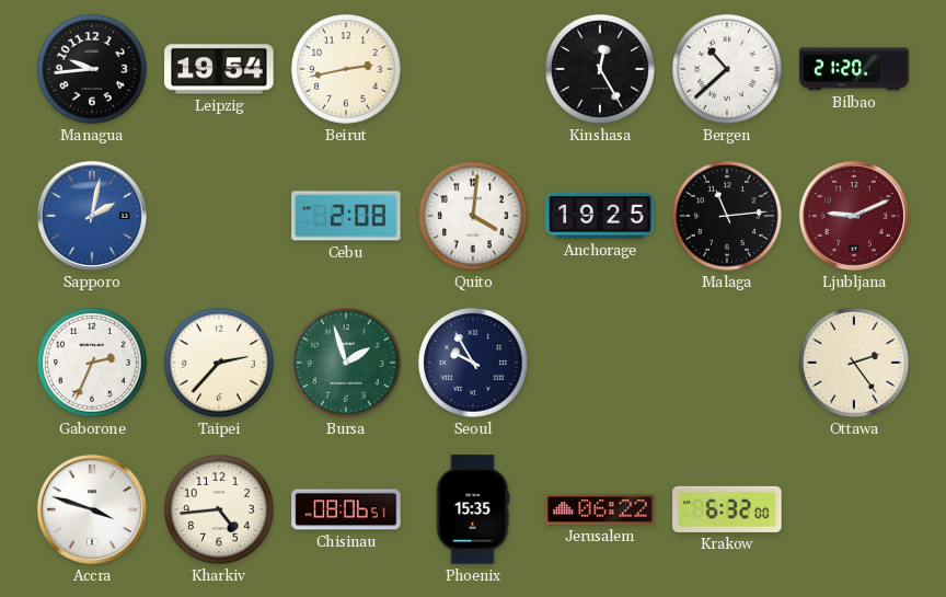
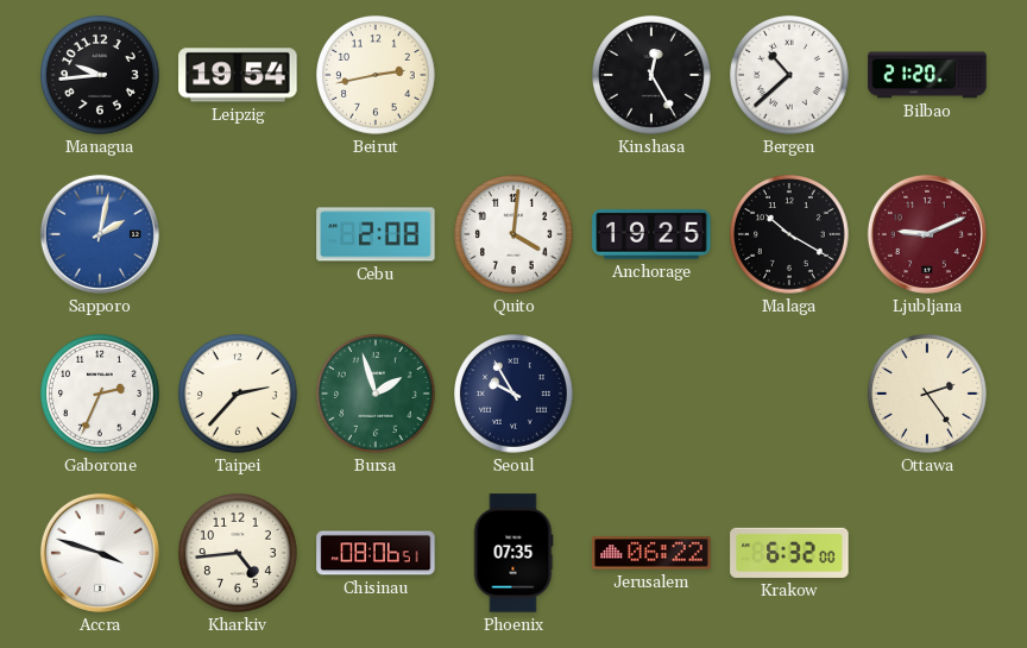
Malaga: 11:14 -> 10:20 (790, 235)
Phoenix: 15:35 -> 07:35 (513, 553)
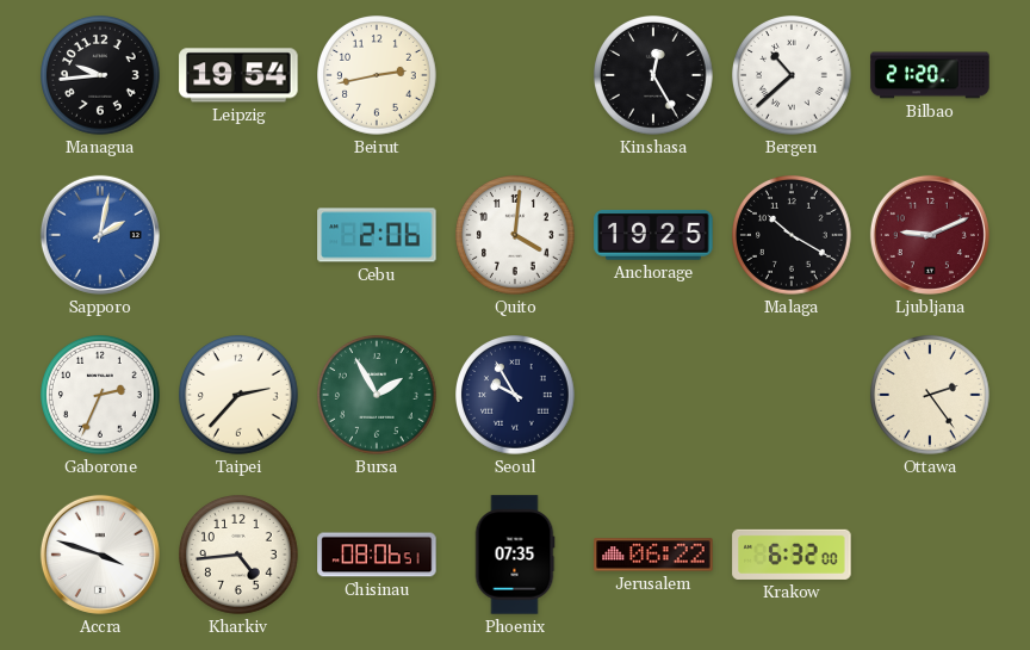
Cebu: 2:08 -> 2:06 (377, 235)
Bursa: 1:57 -> 1:55 (378, 396)
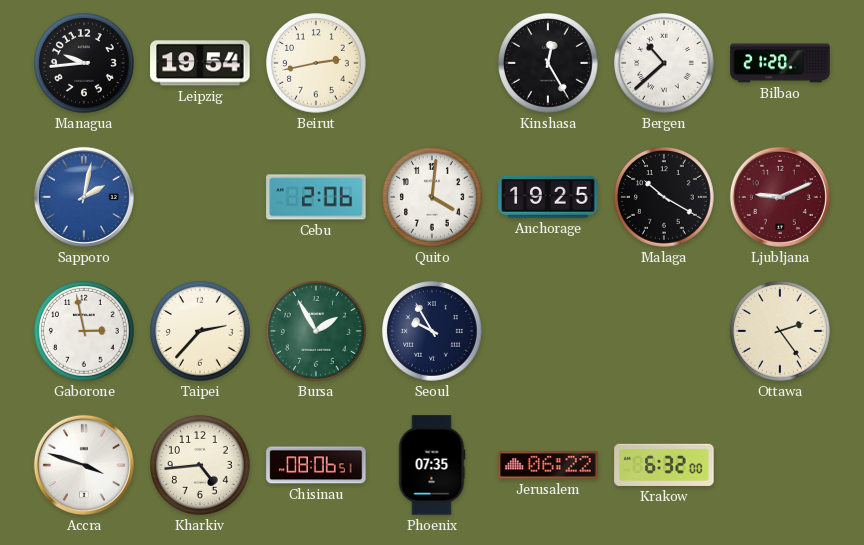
Gaborone: 2:34 -> 2:58 (85, 332)
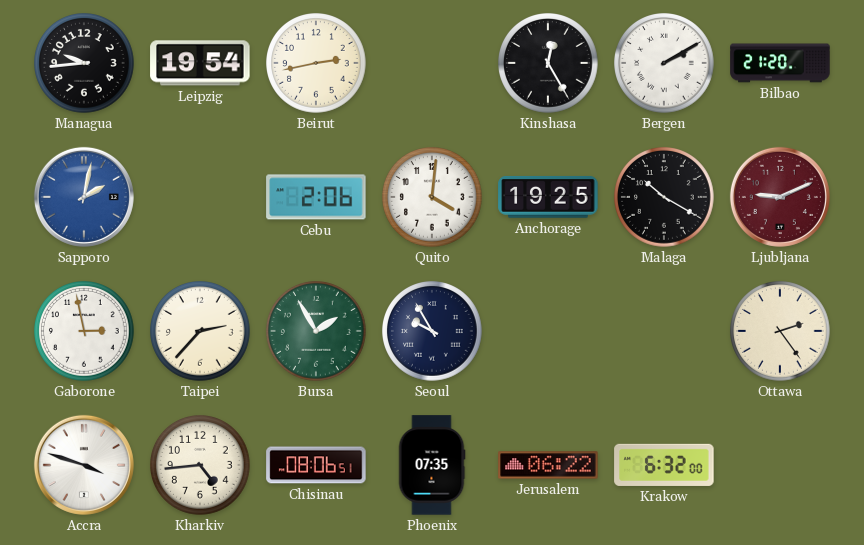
Bergen: 10:38 -> 2:10 (665, 64)
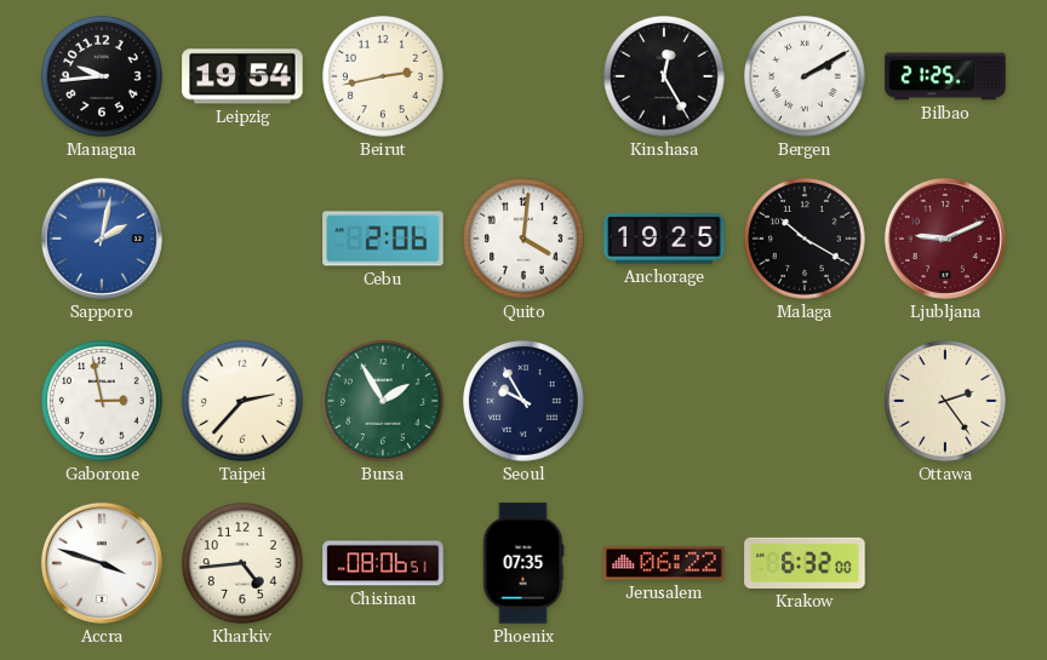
Bilbao: 21:20 -> 21:25 (945, 76)
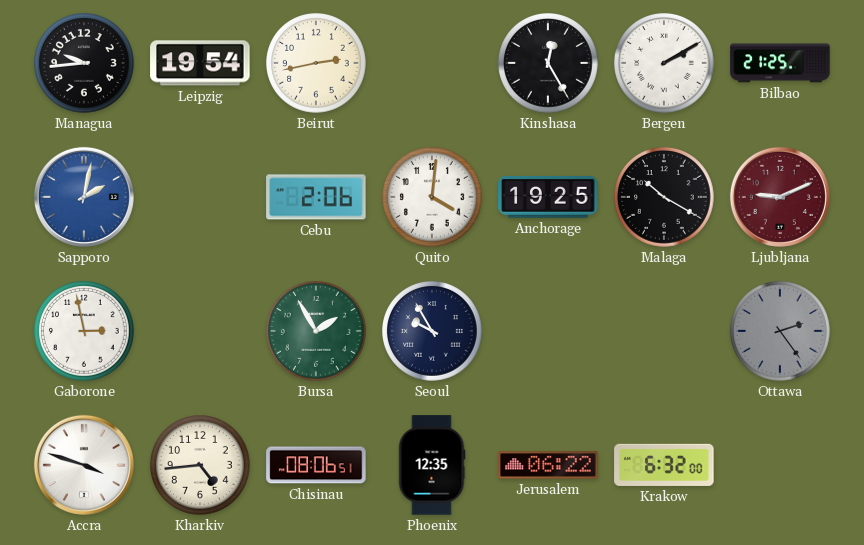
Taipei: 2:37 -> none (244, 402)
Ottawa dial: cream -> grey (781, 332)
Phoenix: 07:35 -> 12:35 (432, 465)
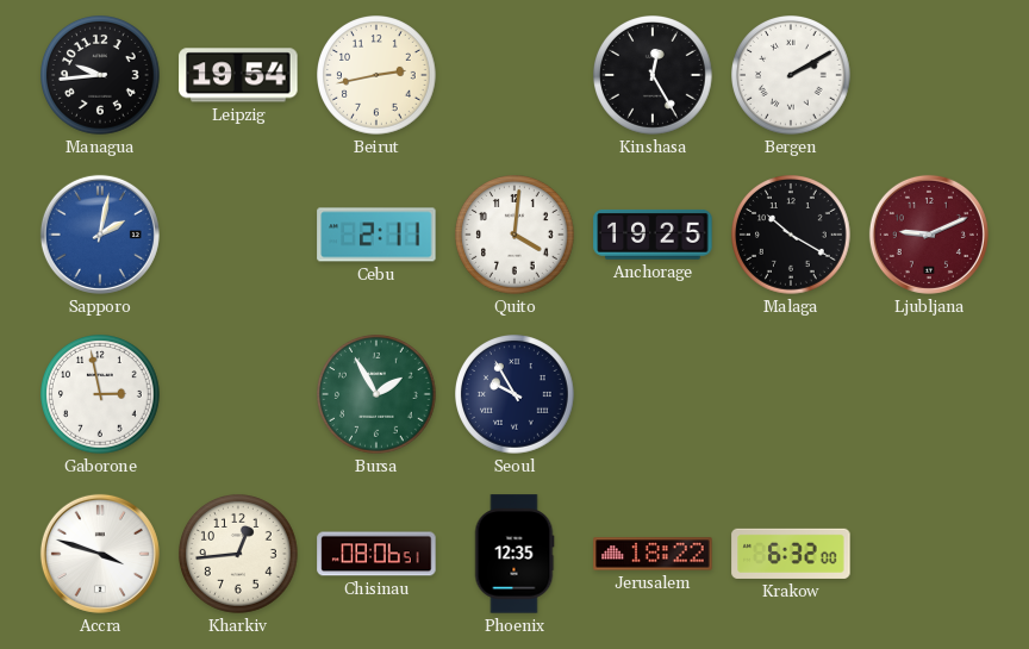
Bilbao: 21:25 -> none (780, 63)
Cebu: 2:06 -> 2:11 (376, 235)
Ottawa: 2:24 -> none (781, 332)
Kharkiv: 4:44 -> 12:44 (239, 555)
Jerusalem: 06:22 -> 18:22 (653, 554)
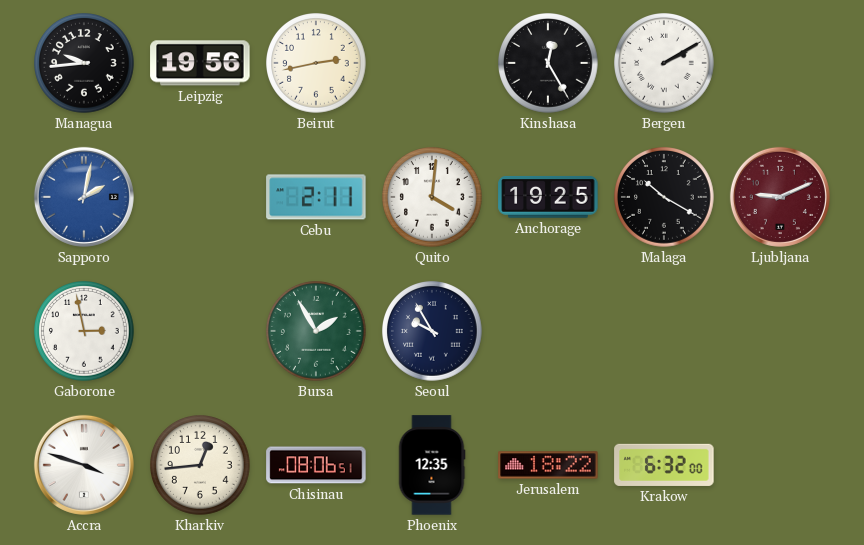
Leipzig: 19:54 -> 19:56 (200, 63)
